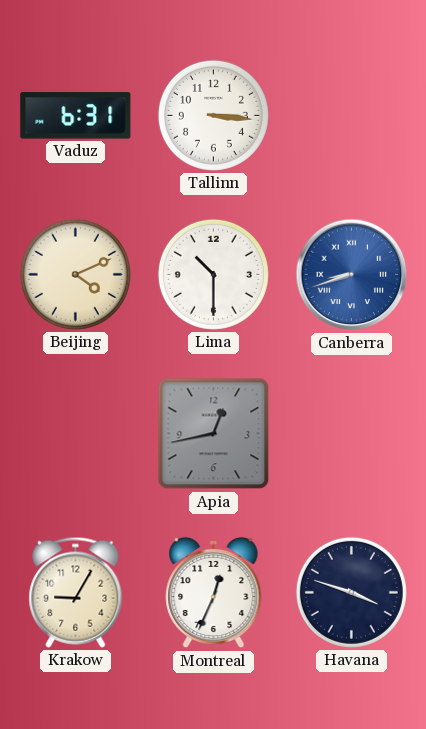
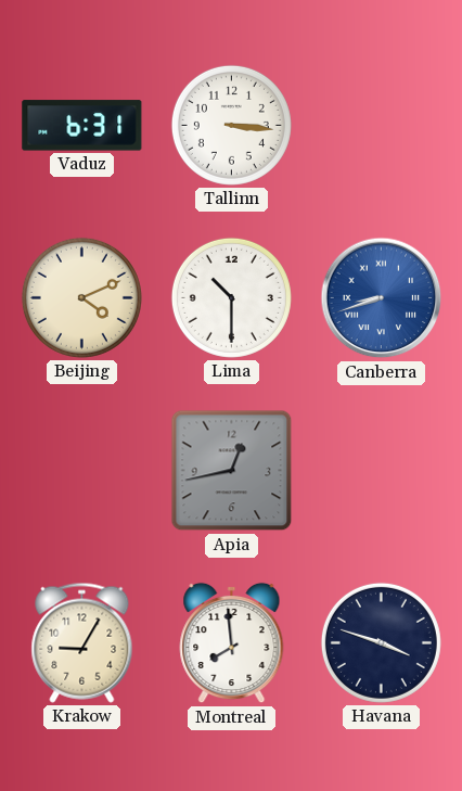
Montreal: 12:34 -> 7:59 (232, 643)
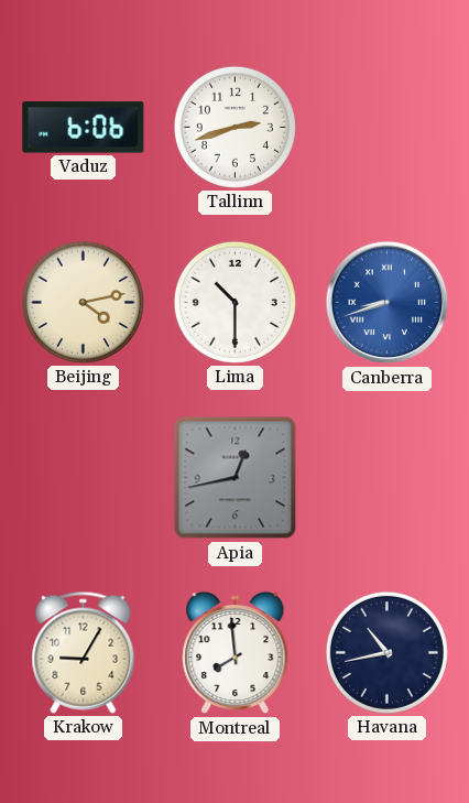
Vaduz: 6:31 -> 6:06 (84, 128)
Tallinn: 3:16 -> 2:42 (234, 127)
Beijing: 4:11 -> 4:13 (83, 302)
Havana: 3:48 -> 10:43 (386, 652)
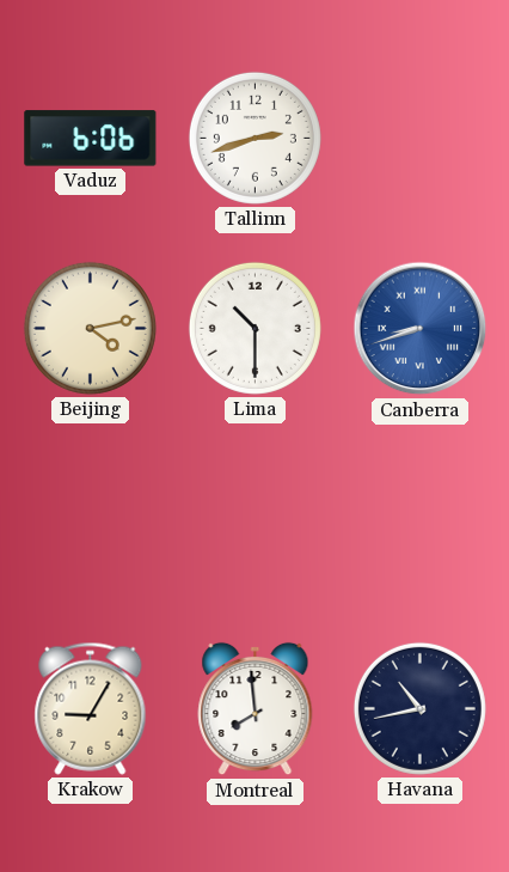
Apia: 12:43 -> none (236, 478)
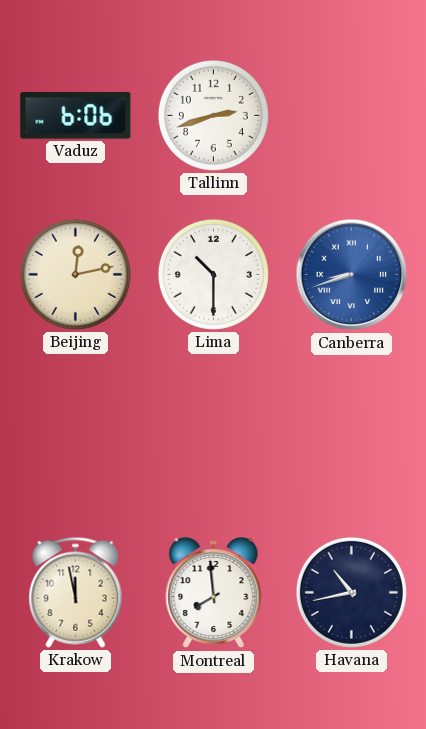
Beijing: 4:13 -> 12:13 (75, 274)
Krakow: 9:05 -> 11:58 (76, 592)
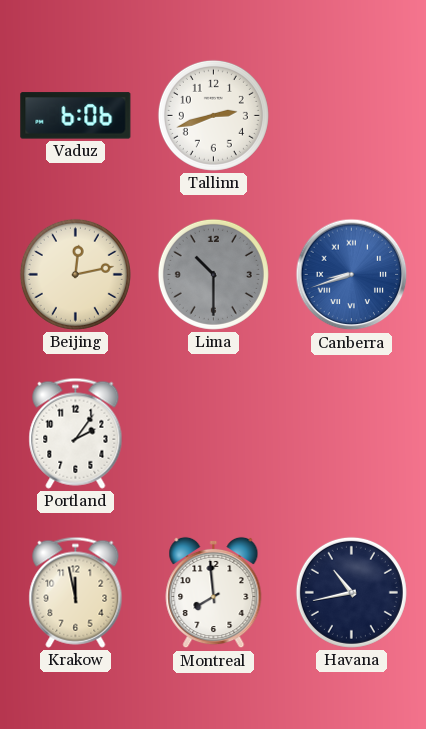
Lima dial: white -> grey (213, 274)
Portland: none -> 2:06 (76, 433)
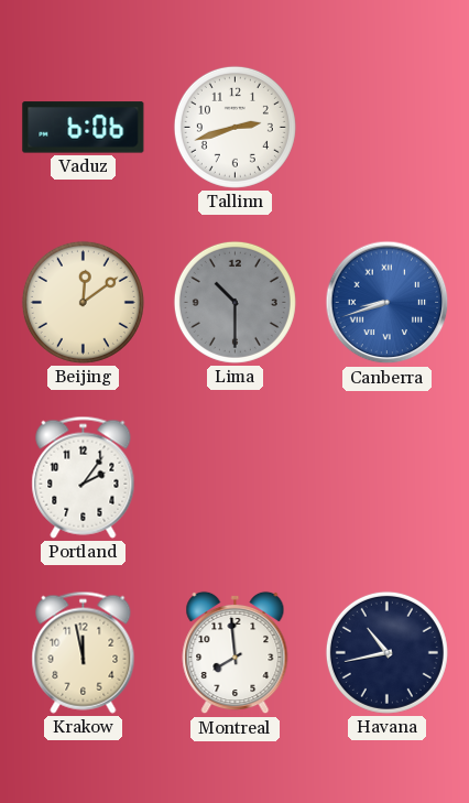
Beijing: 12:13 -> 12:09 (83, 302)
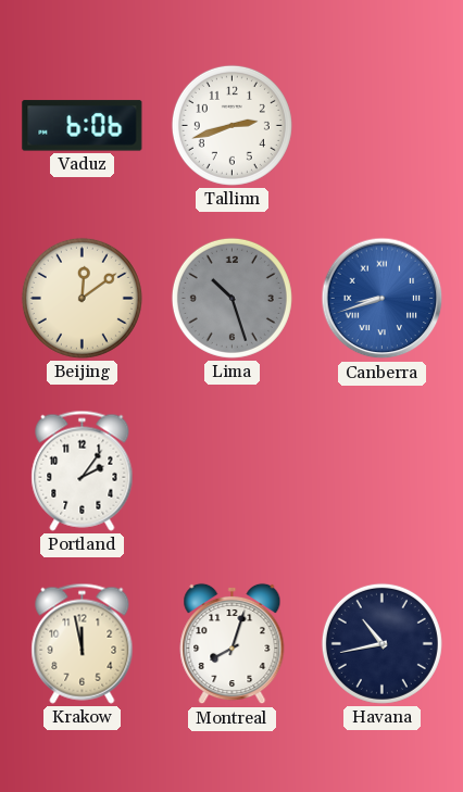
Lima: 10:30 -> 10:27 (231, 298)
Montreal: 7:59 -> 8:03 (233, 644)
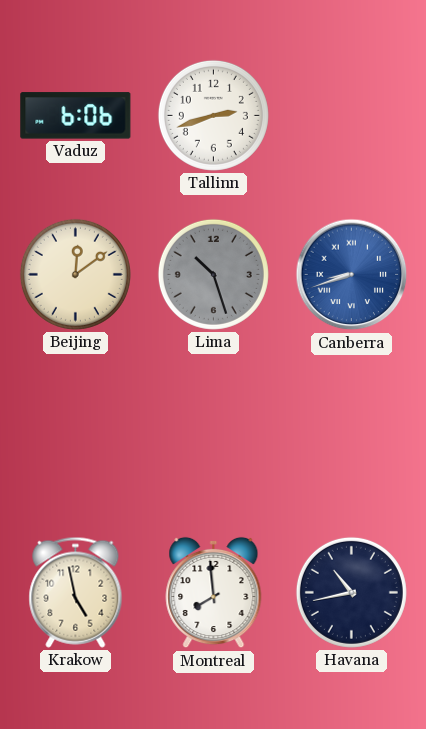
Portland: 2:06 -> none (83, 470)
Krakow: 11:58 -> 4:58 (76, 592)
Montreal: 8:03 -> 7:59 (214, 593)
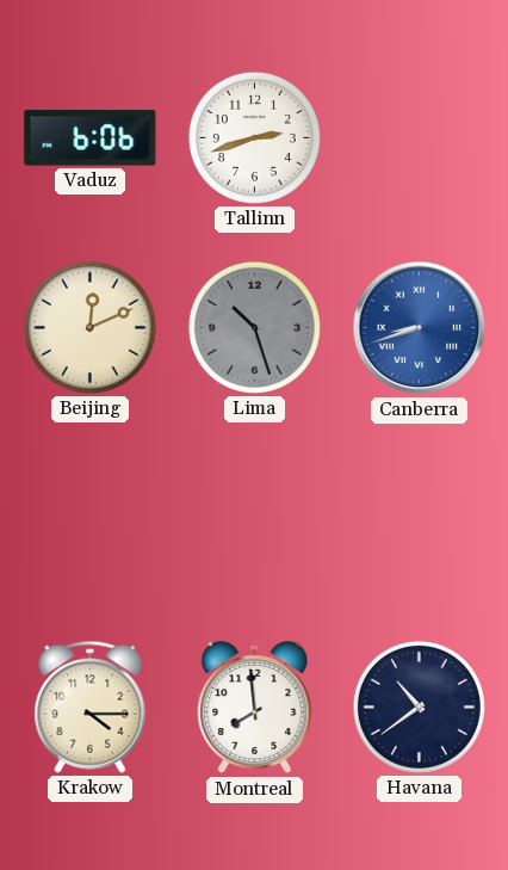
Beijing: 12:09 -> 12:11 (89, 327)
Krakow: 4:58 -> 4:15 (91, 707)
Havana: 10:43 -> 10:39 (419, 707)
